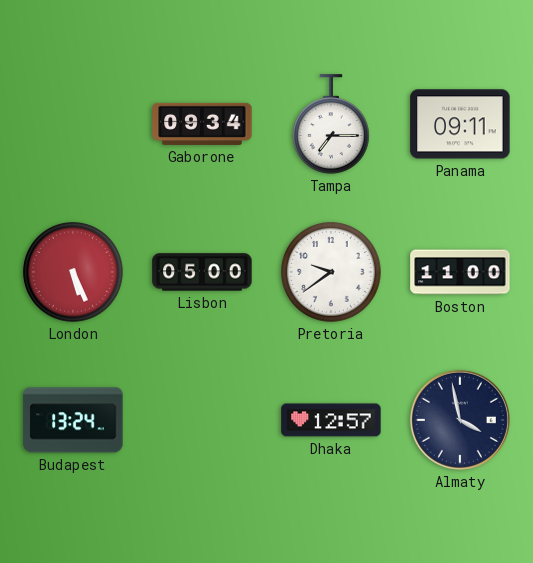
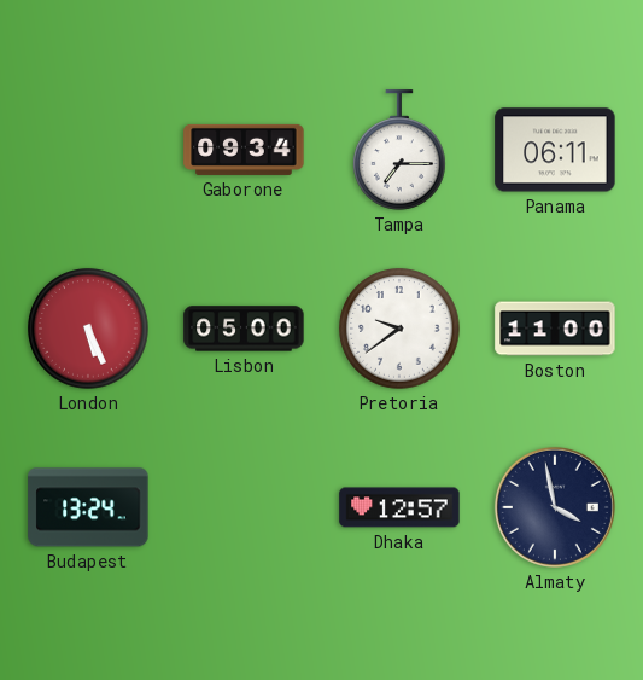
Panama: 09:11 -> 06:11 (555, 150)
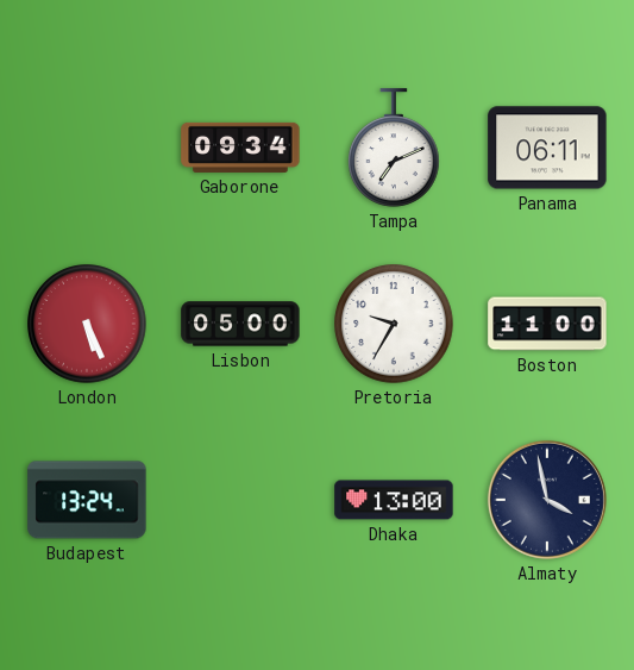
Tampa: 7:15 -> 7:11 (395, 148)
Pretoria: 9:39 -> 9:35 (394, 324)
Dhaka: 12:57 -> 13:00 (394, 500)
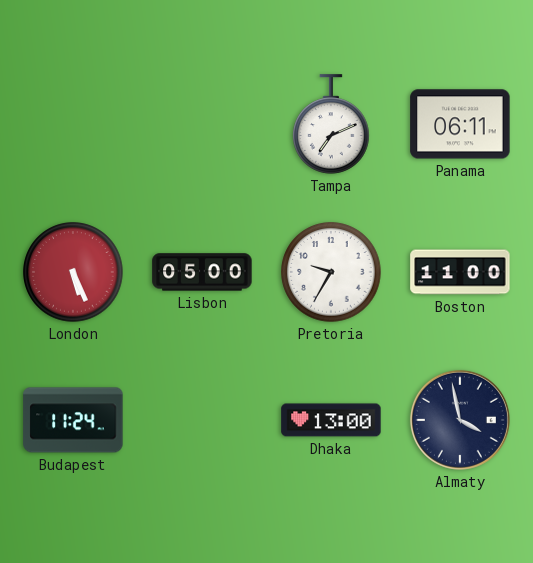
Gaborone: 09:34 -> none (240, 148)
Budapest: 13:24 -> 11:24 (73, 420)
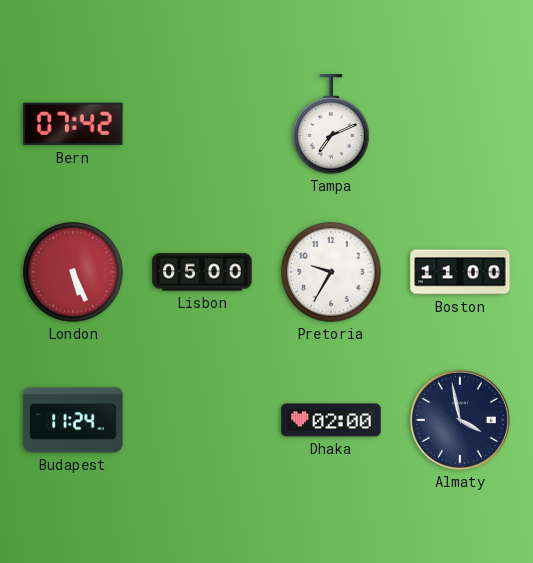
Bern: none -> 07:42 (73, 124)
Panama: 06:11 -> none (460, 124)
Dhaka: 13:00 -> 02:00 (331, 420)
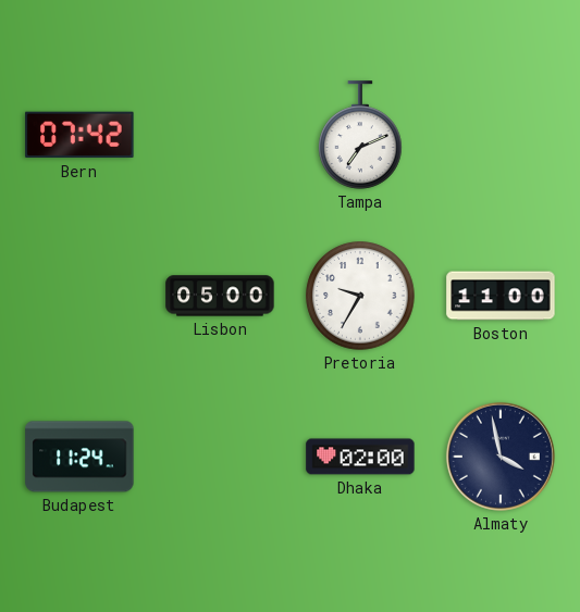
London: 5:26 -> none (73, 272)
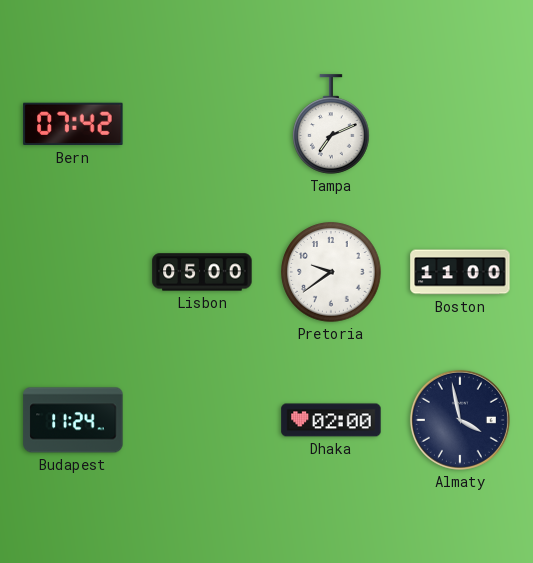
Pretoria: 9:35 -> 9:39 (331, 272)
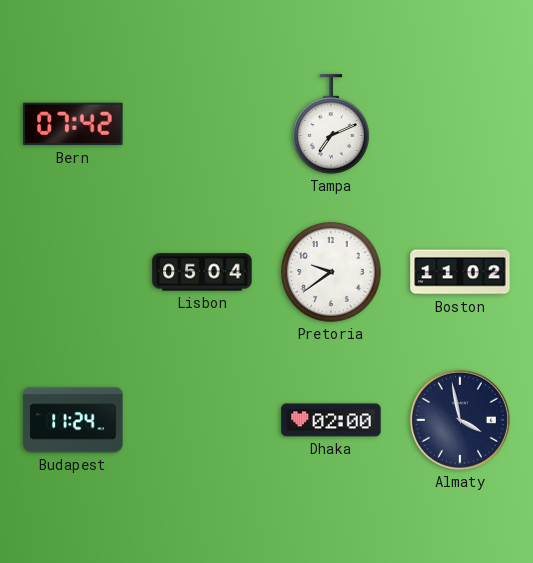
Lisbon: 05:00 -> 05:04 (202, 272)
Boston: 11:00 -> 11:02 (460, 272)
